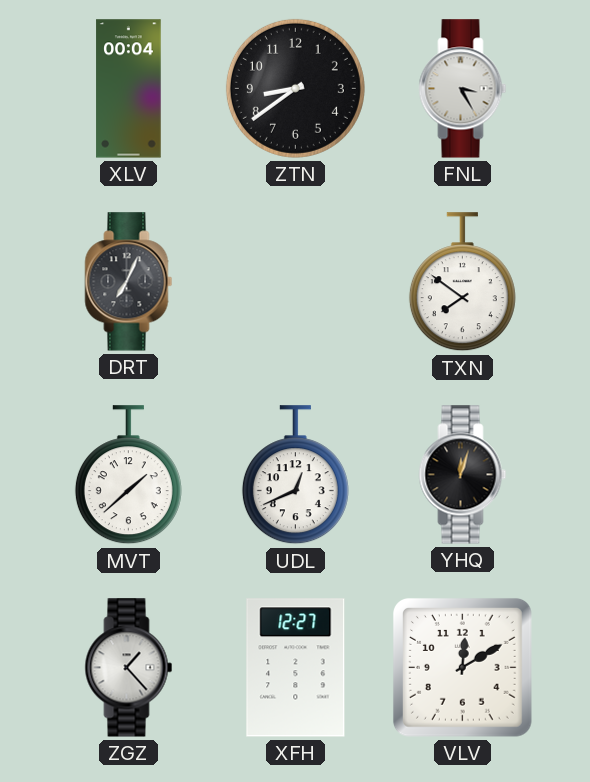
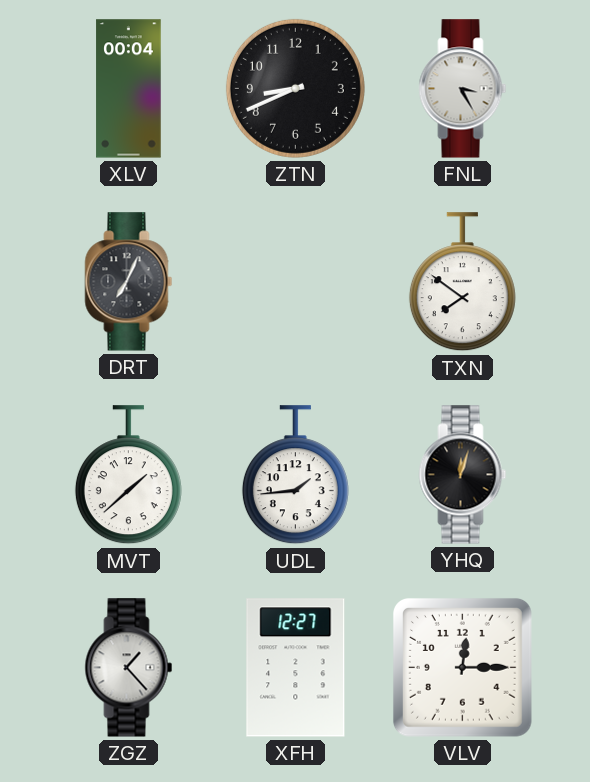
ZTN: 8:39 -> 8:41 (295, 88)
UDL: 12:41 -> 1:44 (295, 475)
VLV: 12:10 -> 12:15 (462, 667)
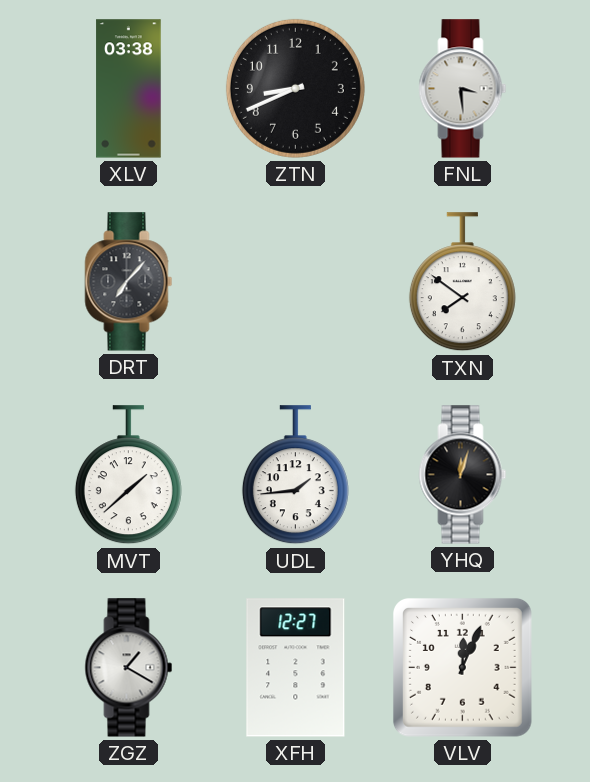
XLV: 00:04 -> 03:38 (129, 89)
FNL: 3:25 -> 3:29 (463, 89)
DRT: 7:04 -> 7:07 (129, 282)
ZGZ: 1:23 -> 1:20 (129, 668)
VLV: 12:15 -> 12:04 (462, 667)
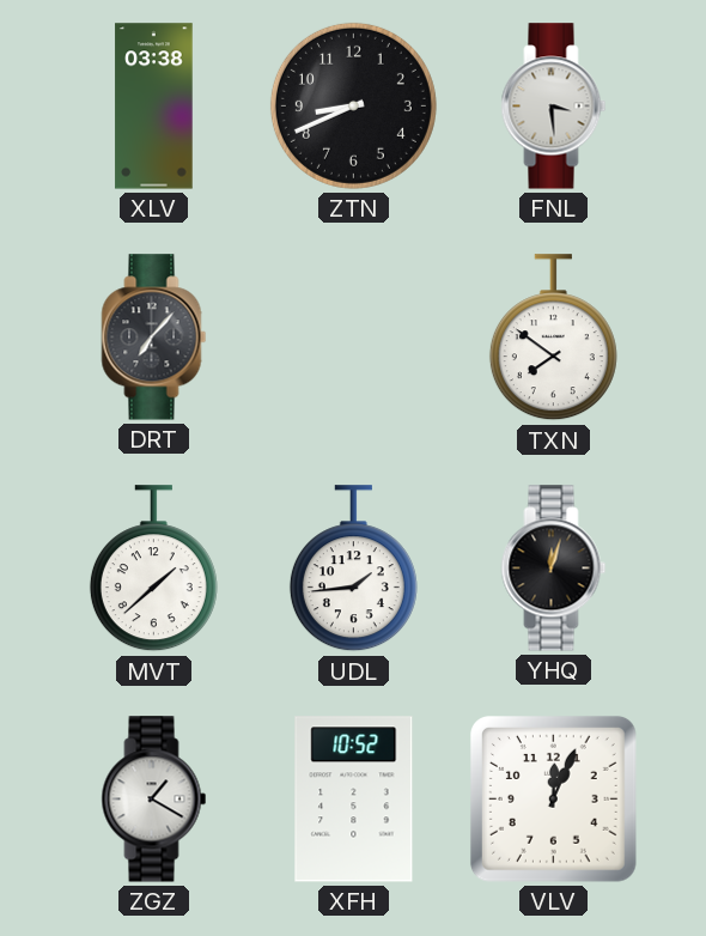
XFH: 12:27 -> 10:52 (354, 800)
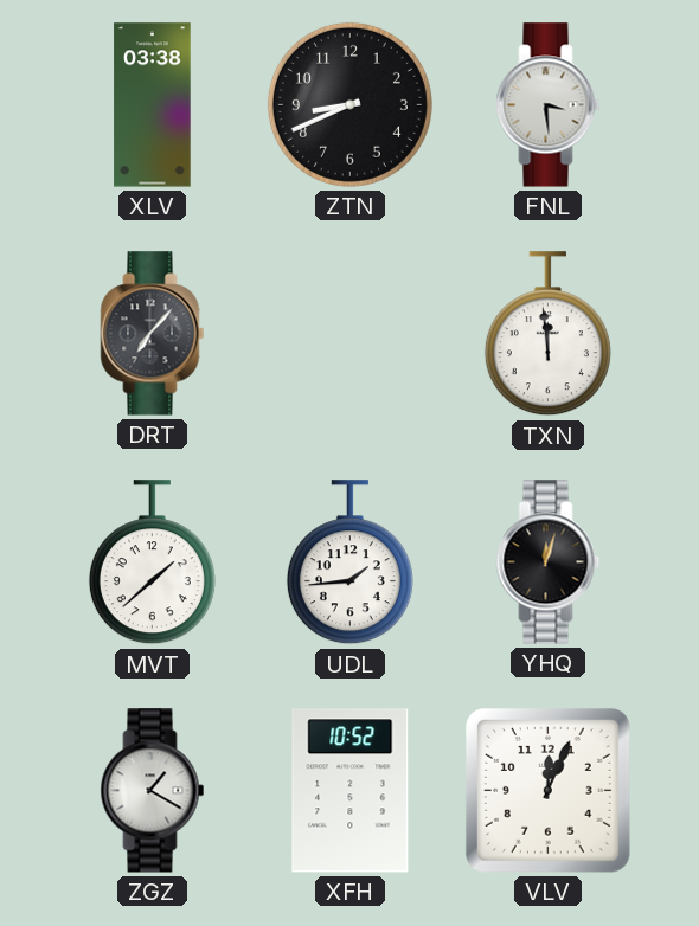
TXN: 7:51 -> 11:59 (547, 334)
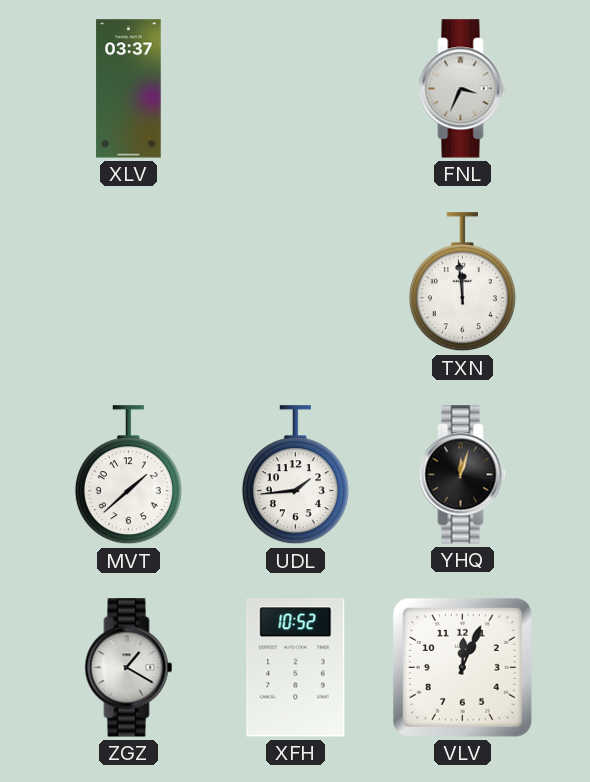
XLV: 03:38 -> 03:37 (129, 89)
ZTN: 8:41 -> none (349, 104)
FNL: 3:29 -> 3:34 (463, 89)
DRT: 7:07 -> none (153, 334)
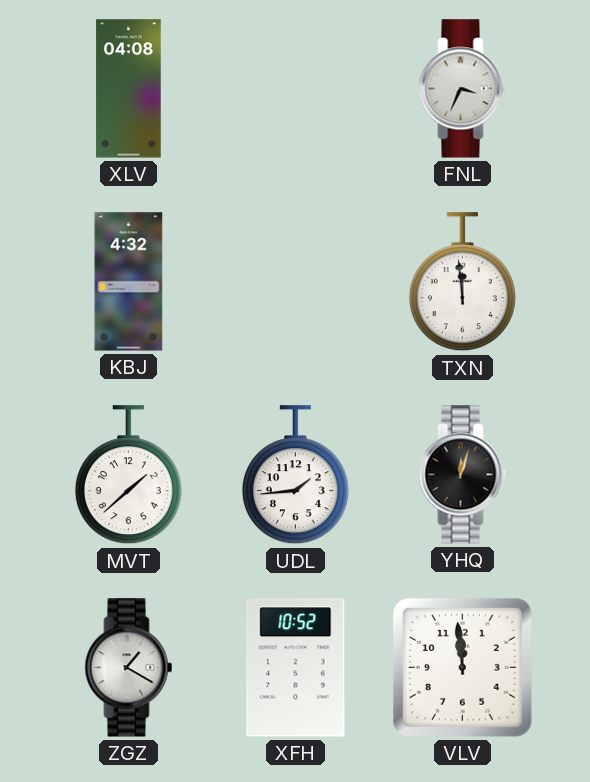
XLV: 03:37 -> 04:08 (129, 89)
KBJ: none -> 4:32 (129, 282)
VLV: 12:04 -> 11:59 (462, 667)
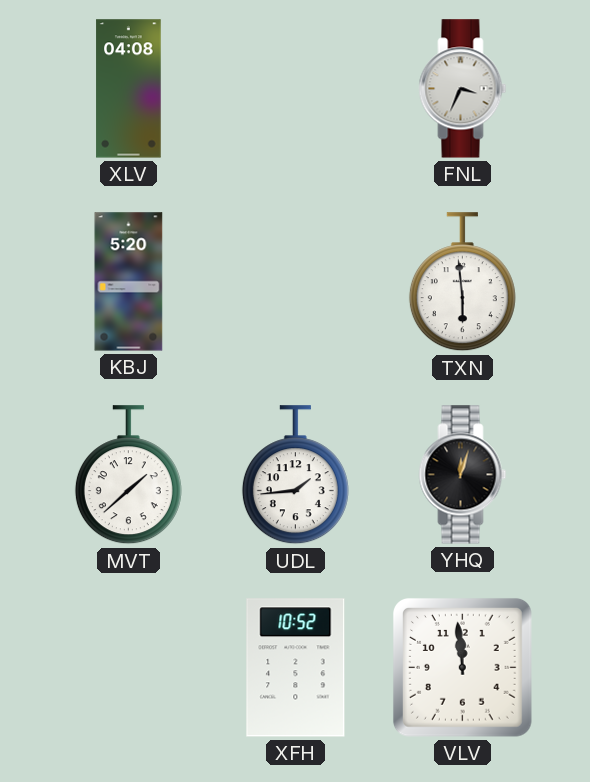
KBJ: 4:32 -> 5:20 (129, 282)
TXN: 11:59 -> 5:59 (462, 282)
ZGZ: 1:20 -> none (129, 668)
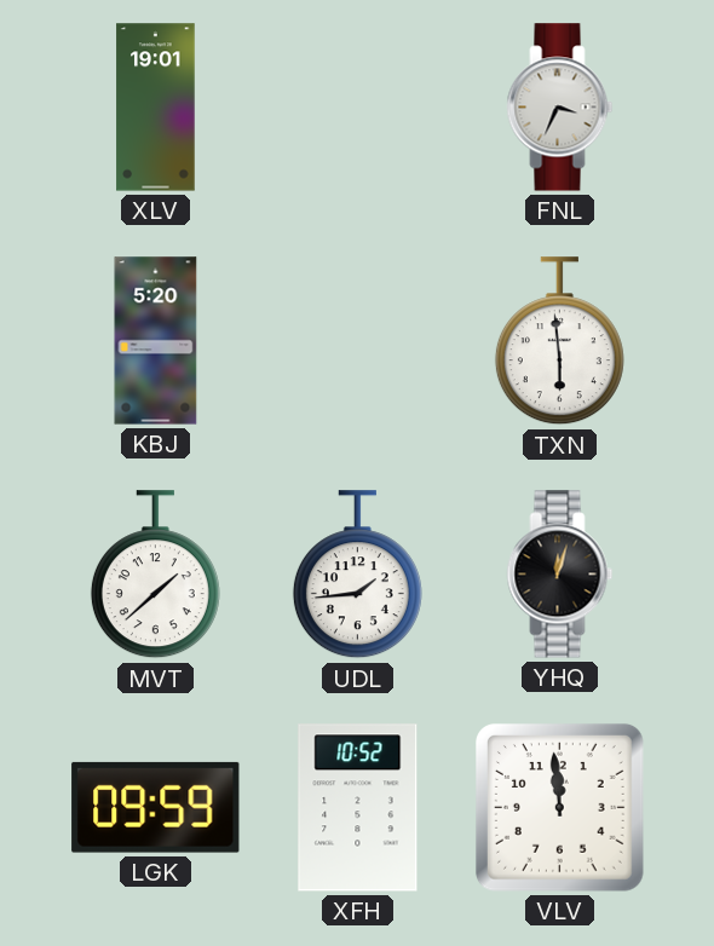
XLV: 04:08 -> 19:01 (156, 108)
LGK: none -> 09:59 (156, 807)
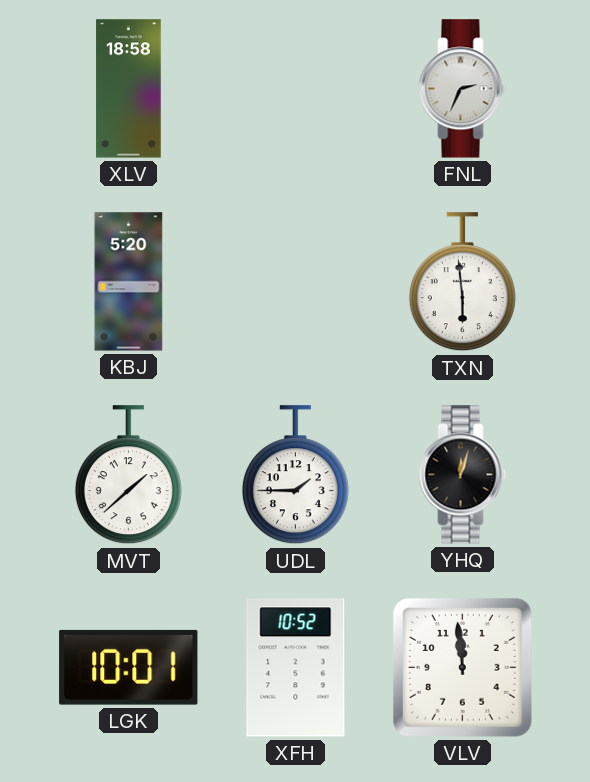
XLV: 19:01 -> 18:58 (129, 89)
FNL: 3:34 -> 2:34 (463, 89)
UDL: 1:44 -> 1:45 (295, 475)
LGK: 09:59 -> 10:01 (129, 667)
